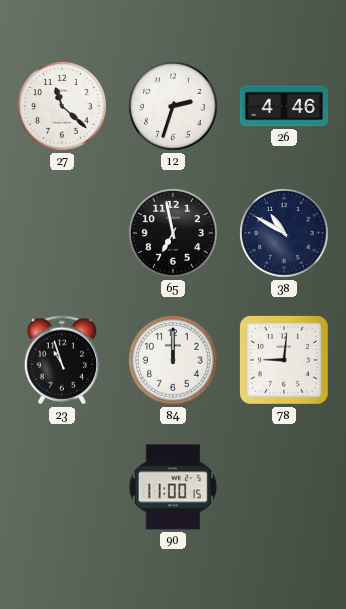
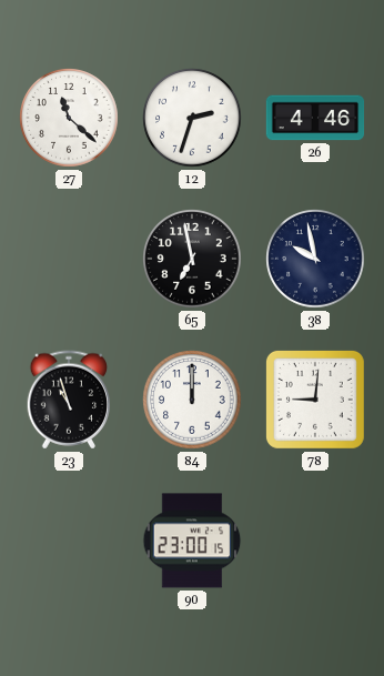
38: 10:50 -> 9:58 (315, 259)
90: 11:00 -> 23:00 (192, 541)
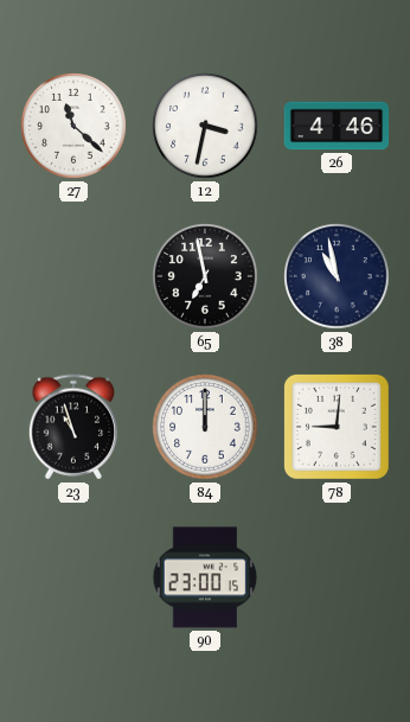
12: 2:33 -> 3:32 (205, 126)
38: 9:58 -> 10:58 (337, 276)
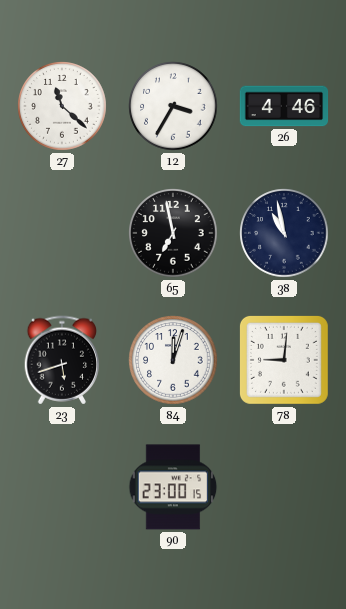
12: 3:32 -> 3:35 (173, 106)
23: 10:57 -> 5:42 (62, 360)
84: 12:00 -> 12:03 (173, 360)
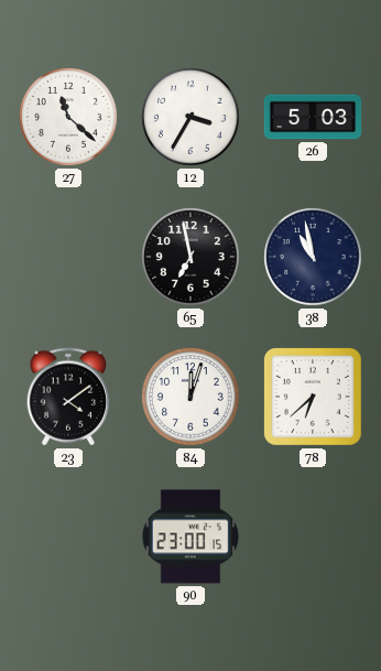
26: 4:46 -> 5:03 (313, 117)
23: 5:42 -> 4:09 (68, 397)
78: 9:01 -> 6:38 (313, 397)
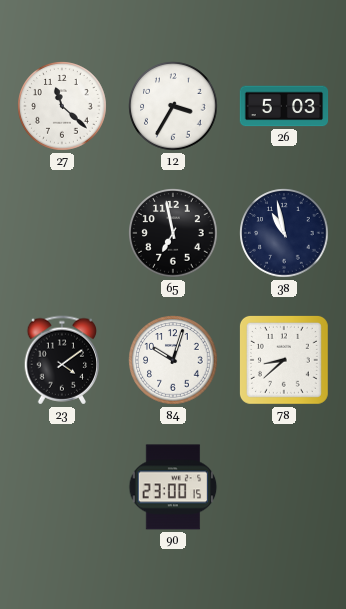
84: 12:03 -> 10:03 (173, 360)
78: 6:38 -> 8:38 (284, 360)
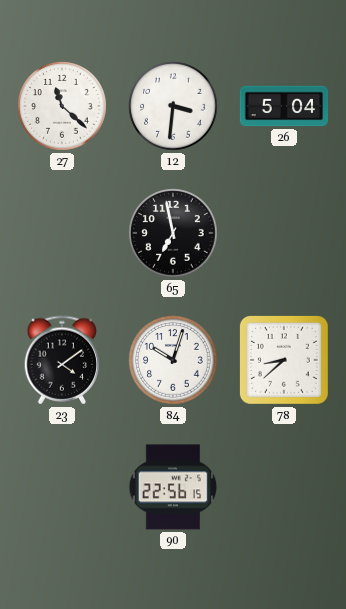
12: 3:35 -> 3:31 (173, 106)
26: 5:03 -> 5:04 (284, 106)
38: 10:58 -> none (284, 233)
90: 23:00 -> 22:56 (173, 487)
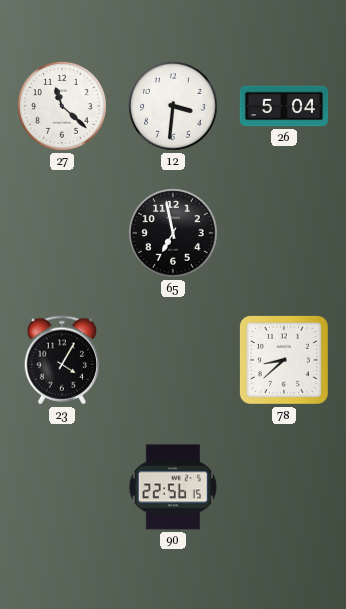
23: 4:09 -> 4:05 (62, 360)
84: 10:03 -> none (173, 360)
